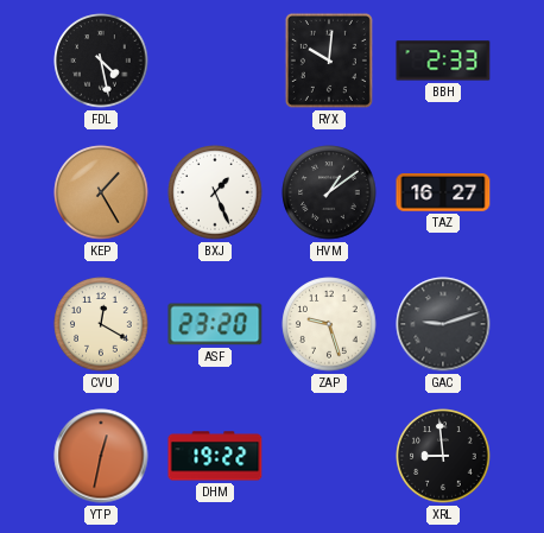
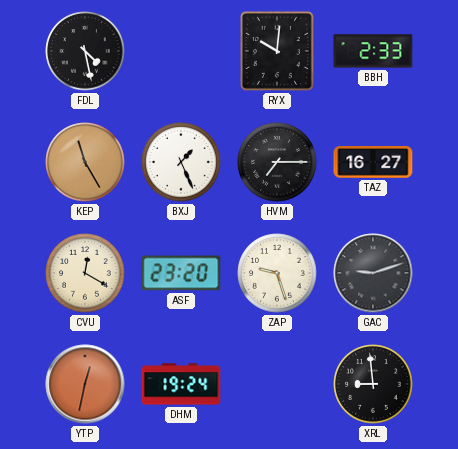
KEP: 1:25 -> 11:25 (85, 162)
HVM: 1:09 -> 7:15 (277, 162)
DHM: 19:22 -> 19:24 (181, 384)
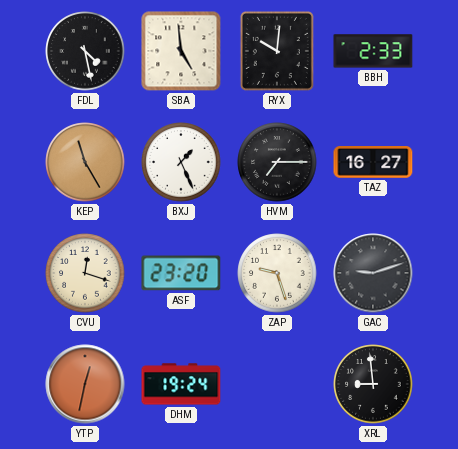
SBA: none -> 4:59 (181, 51)
CVU: 12:20 -> 12:18 (85, 273)
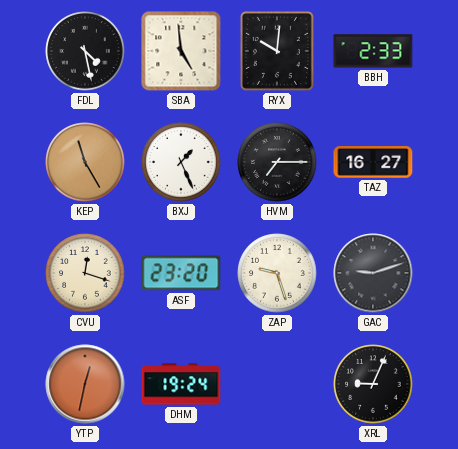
XRL: 8:59 -> 9:04 (373, 384)
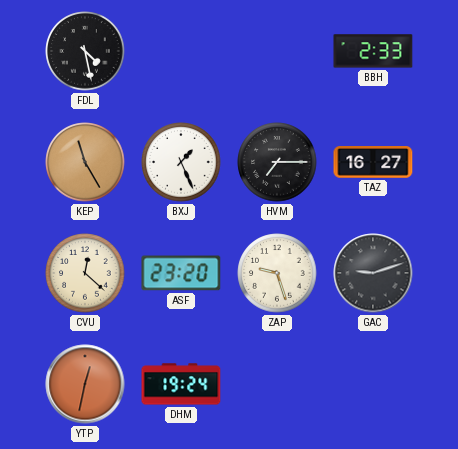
SBA: 4:59 -> none (181, 51)
RYX: 10:01 -> none (277, 51)
CVU: 12:18 -> 12:22 (85, 273)
XRL: 9:04 -> none (373, 384)
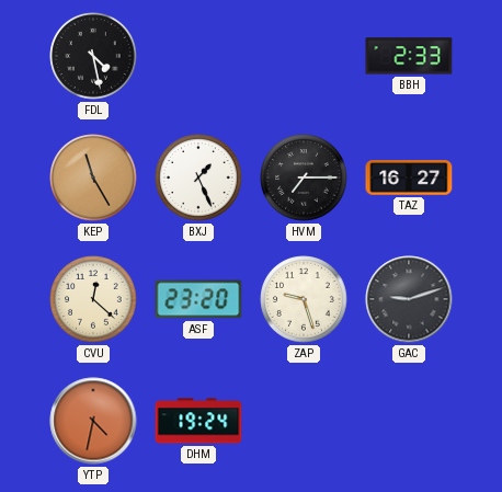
YTP: 12:32 -> 4:32 (93, 421)
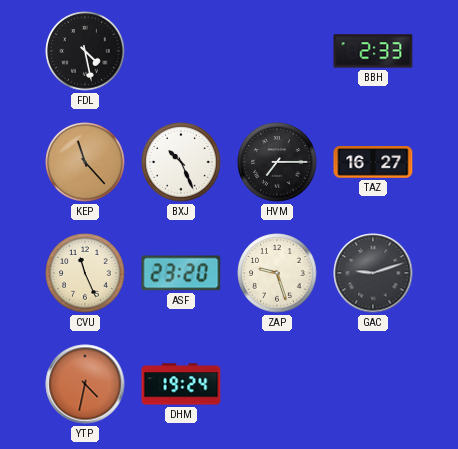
KEP: 11:25 -> 11:23 (85, 162)
BXJ: 1:26 -> 10:26 (181, 162)
CVU: 12:22 -> 11:26 (85, 273)
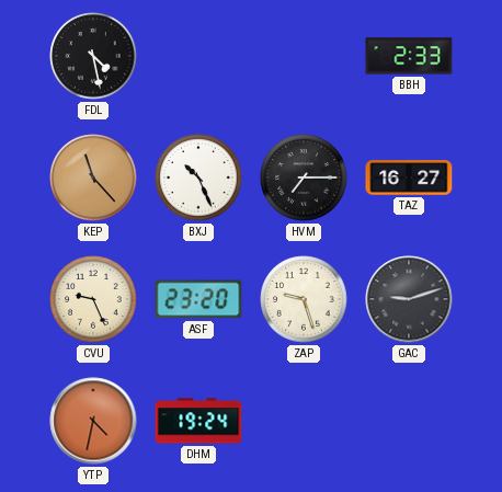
CVU: 11:26 -> 9:26 (93, 299)
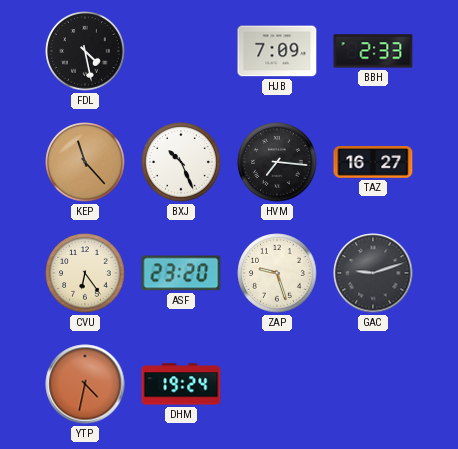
HJB: none -> 7:09 (277, 51)
HVM: 7:15 -> 7:16 (277, 162)
CVU: 9:26 -> 6:24 (85, 273)
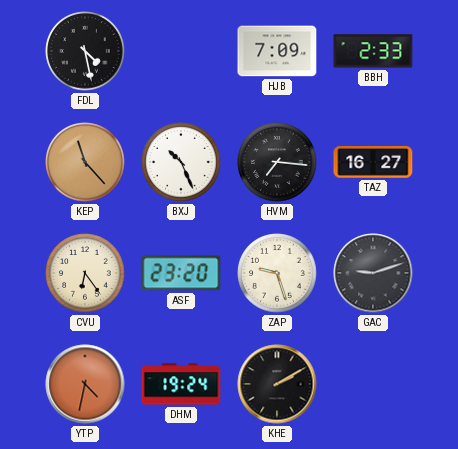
KHE: none -> 2:10 (277, 384)
